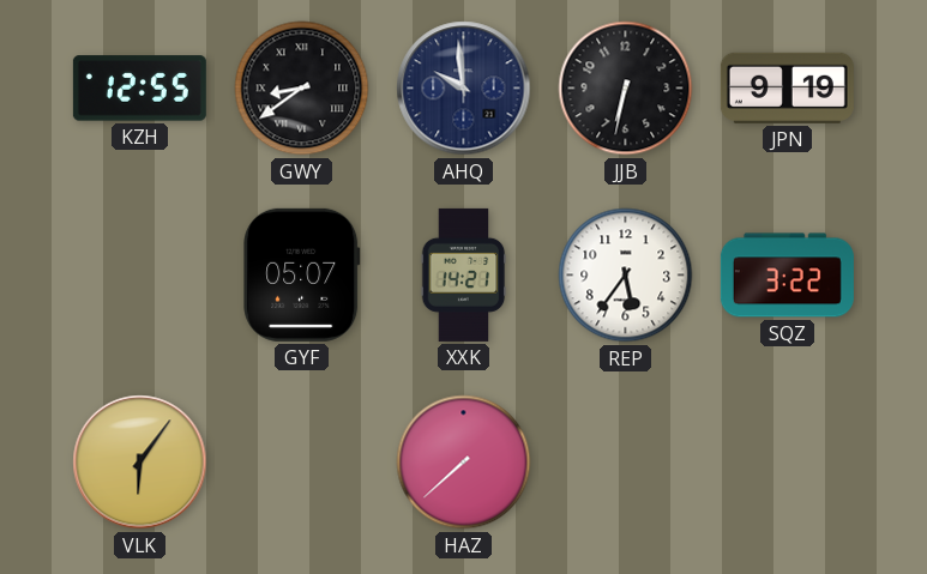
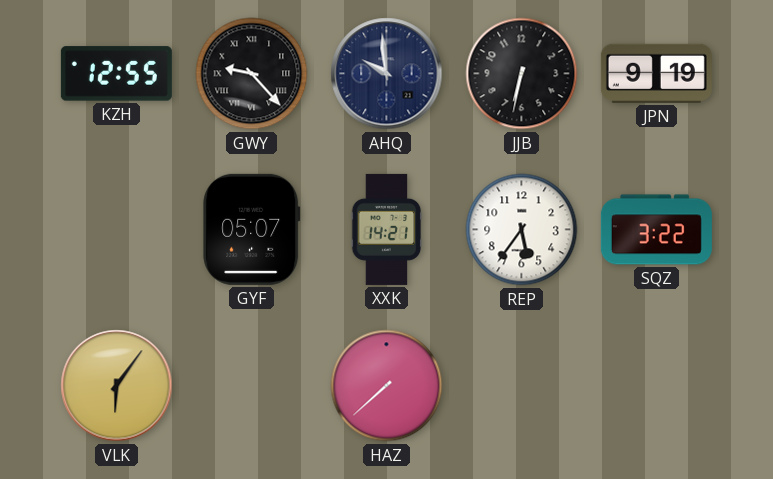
GWY: 8:39 -> 9:23 (252, 74)
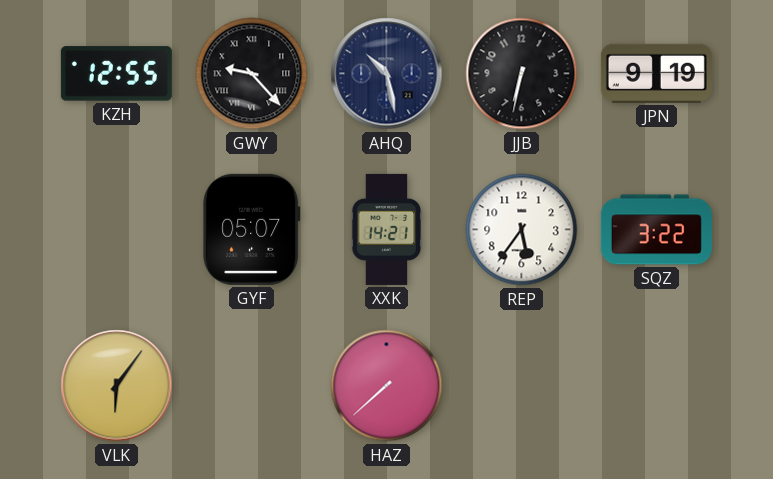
AHQ: 9:59 -> 10:28 (387, 74)
